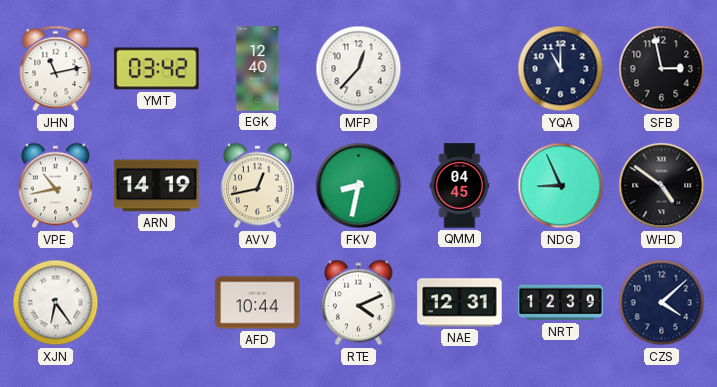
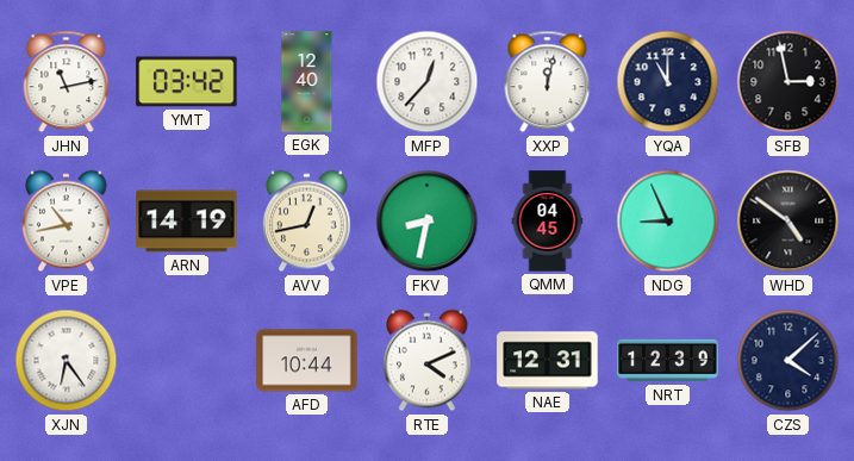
XXP: none -> 12:02 (548, 82)
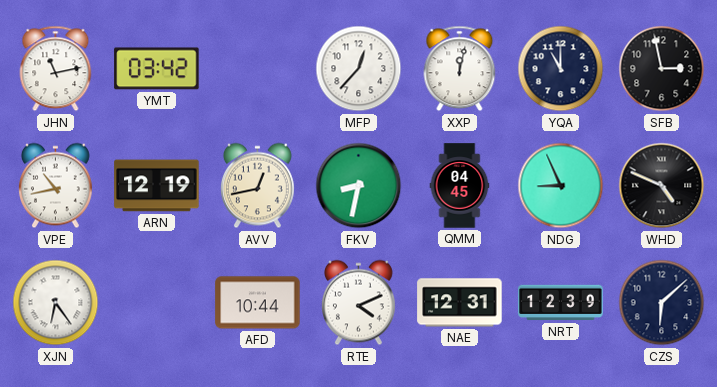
EGK: 12:40 -> none (307, 82)
ARN: 14:19 -> 12:19 (157, 186)
WHD: 4:51 -> 4:49 (662, 186)
CZS: 4:08 -> 6:08 (662, 303)
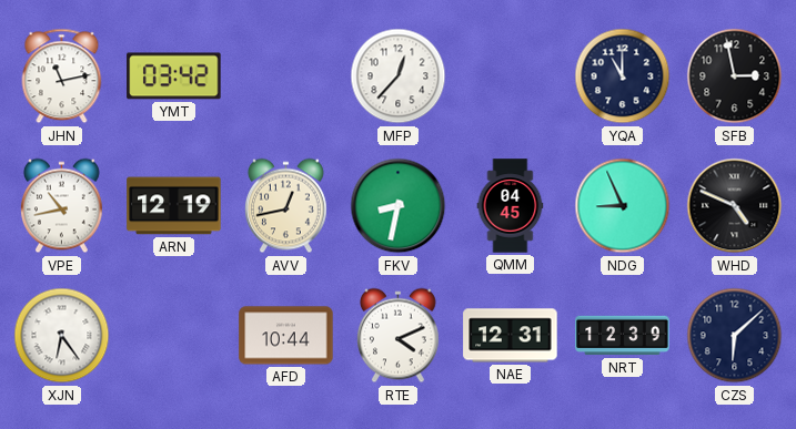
XXP: 12:02 -> none (460, 69)
